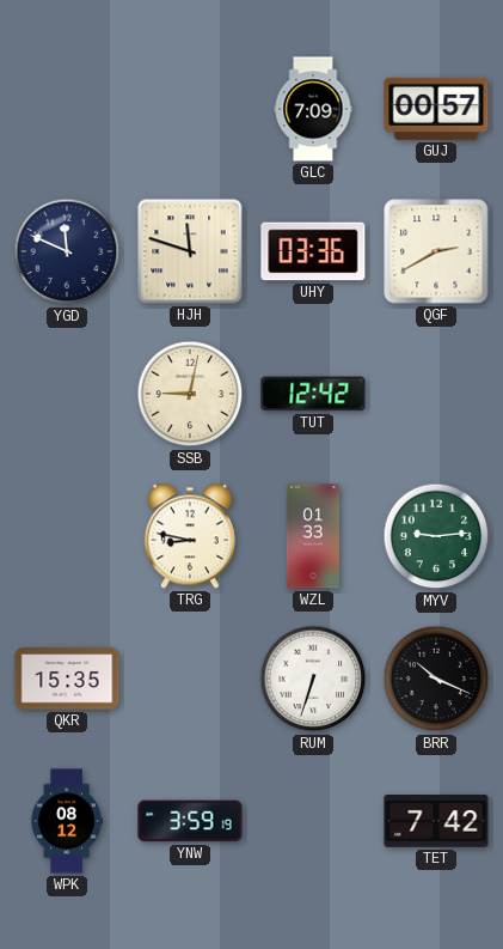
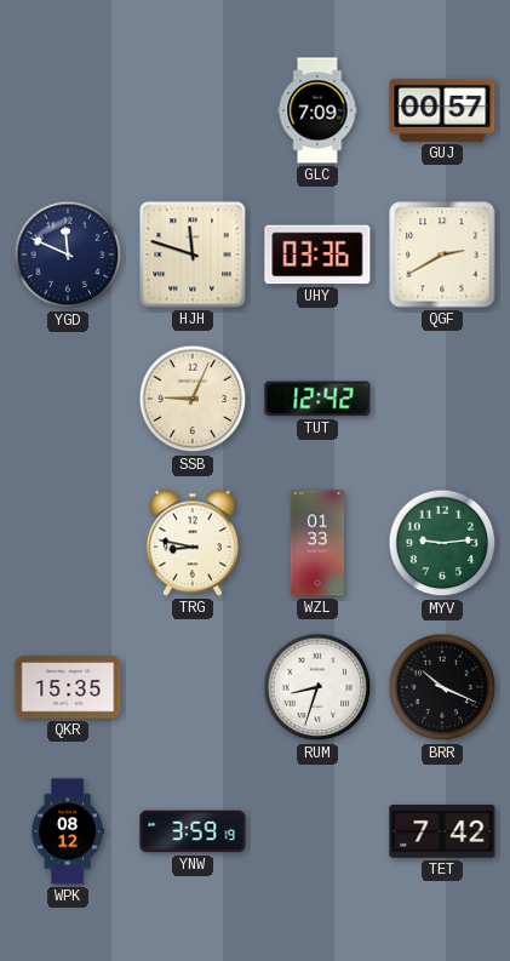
SSB: 9:02 -> 9:04 (193, 399)
RUM: 6:33 -> 8:33 (317, 687)
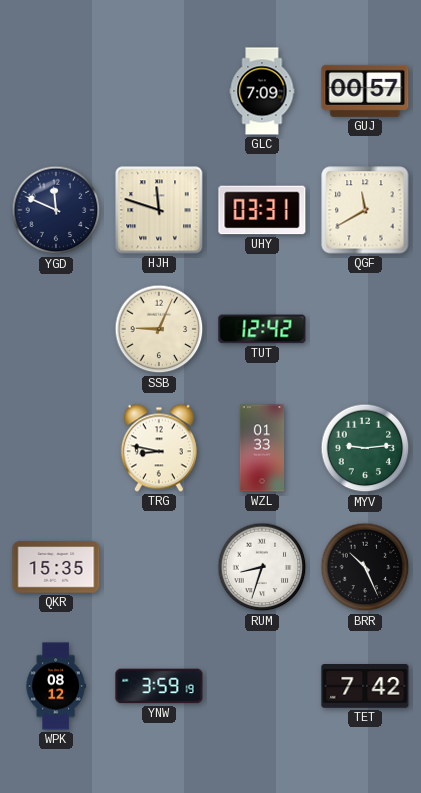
UHY: 03:36 -> 03:31 (262, 210)
QGF: 2:40 -> 11:40 (365, 210)
BRR: 10:19 -> 10:26 (365, 567)
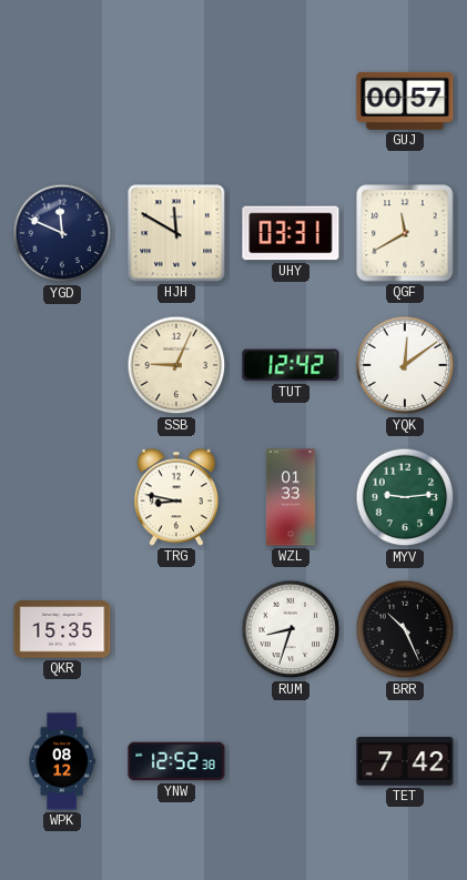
GLC: 7:09 -> none (262, 91)
HJH: 11:48 -> 11:50 (176, 233)
YQK: none -> 12:09 (405, 365)
YNW: 3:59 -> 12:52 (176, 761)
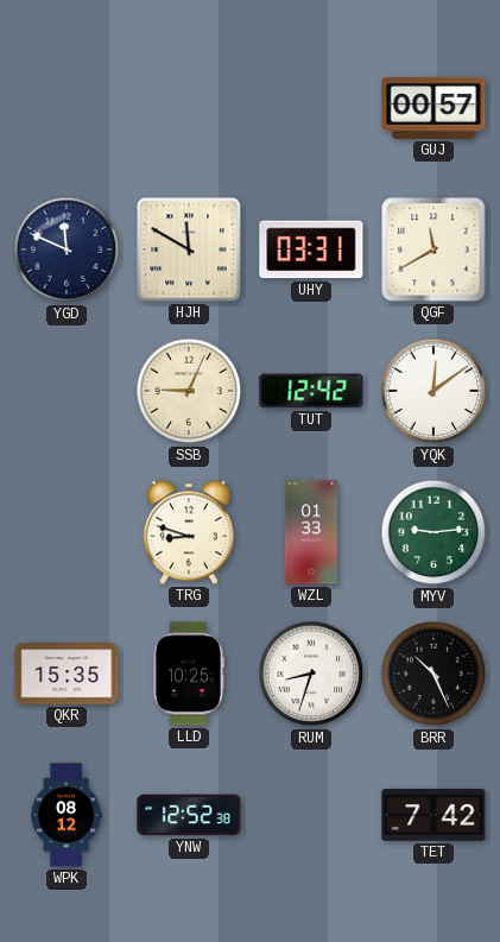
TRG: 8:47 -> 8:48 (189, 532)
LLD: none -> 10:25 (188, 674)
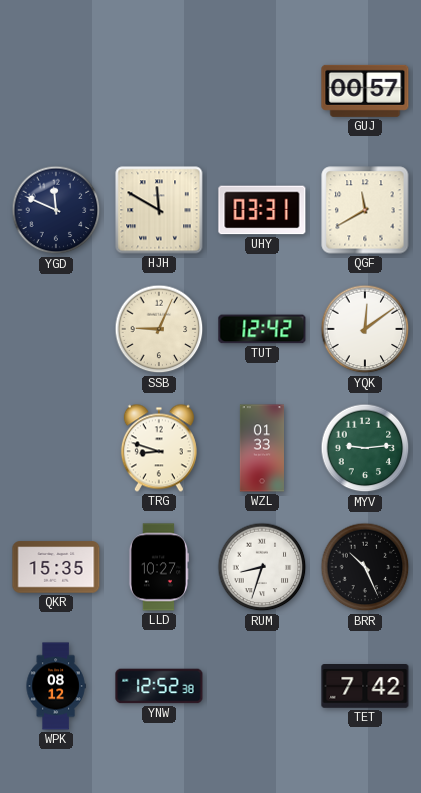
LLD: 10:25 -> 10:27 (158, 567)
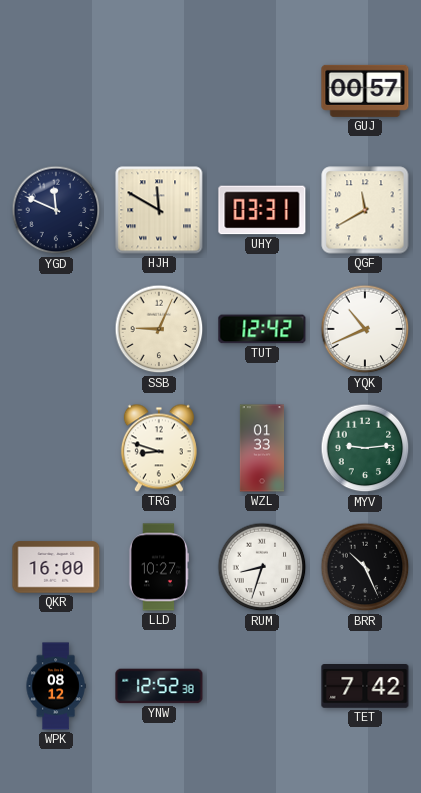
YQK: 12:09 -> 10:41 (365, 329)
QKR: 15:35 -> 16:00 (56, 567)
